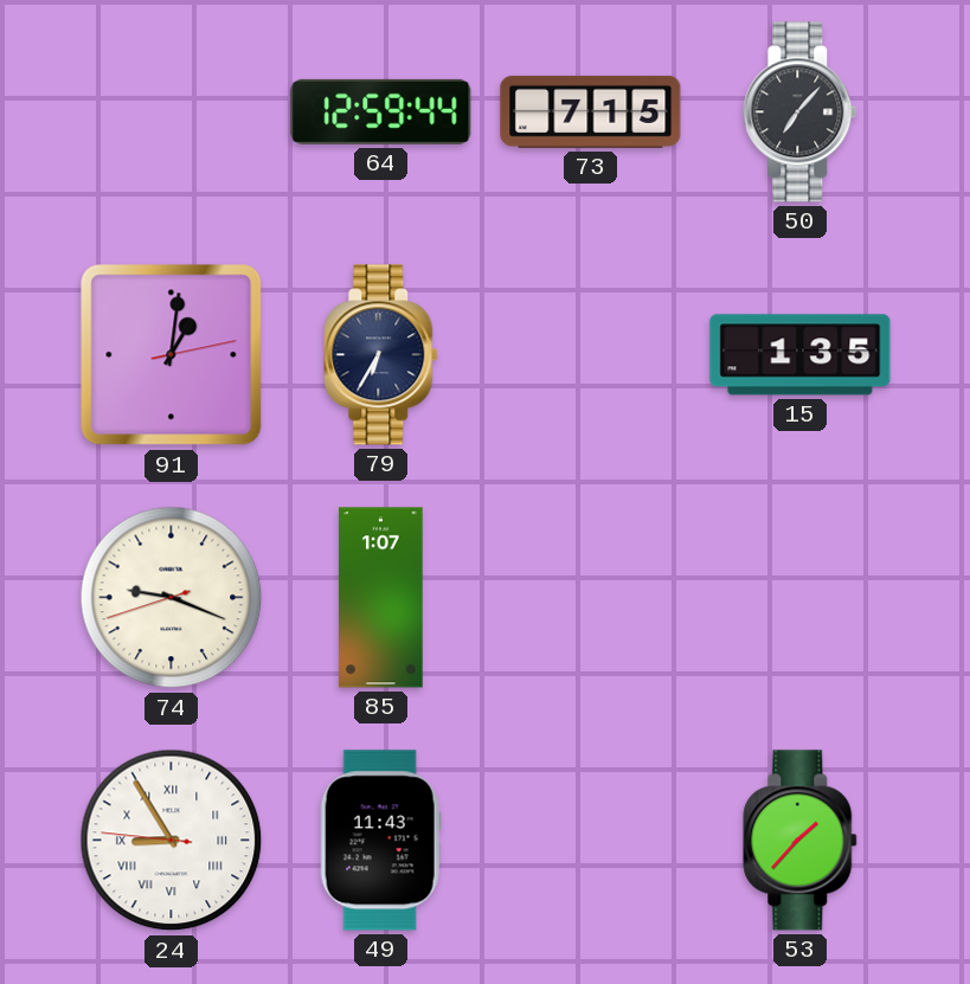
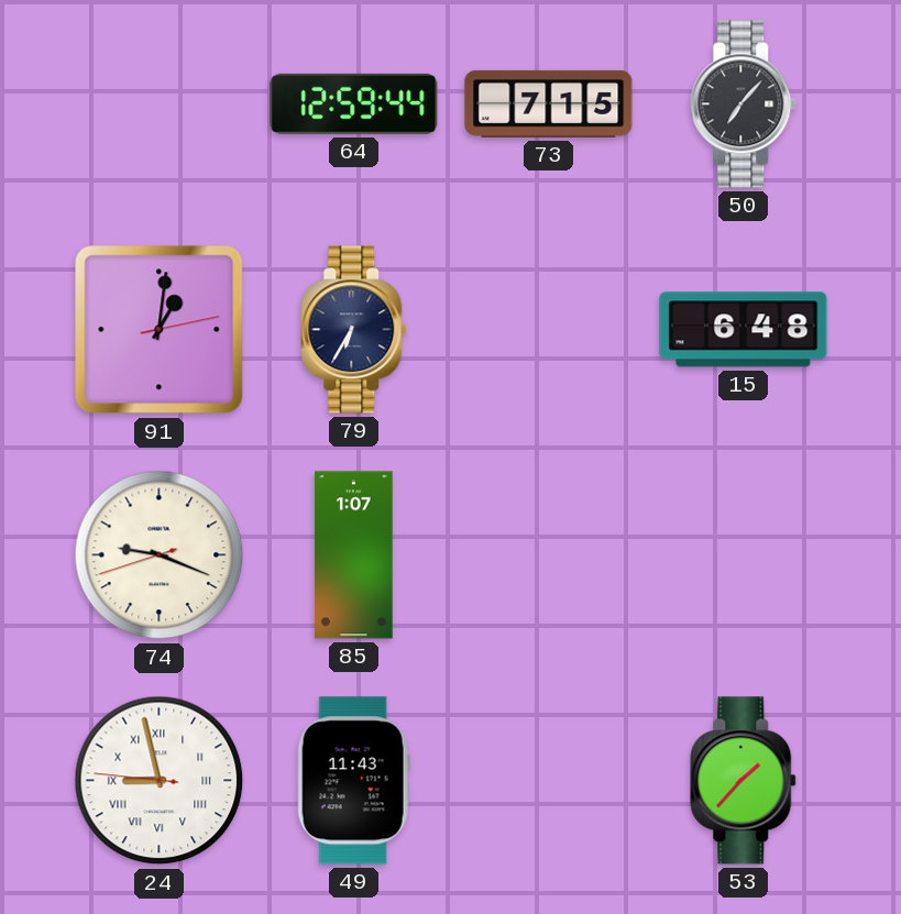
15: 1:35 -> 6:48 (744, 330)
24: 8:54 -> 8:57 (160, 781)
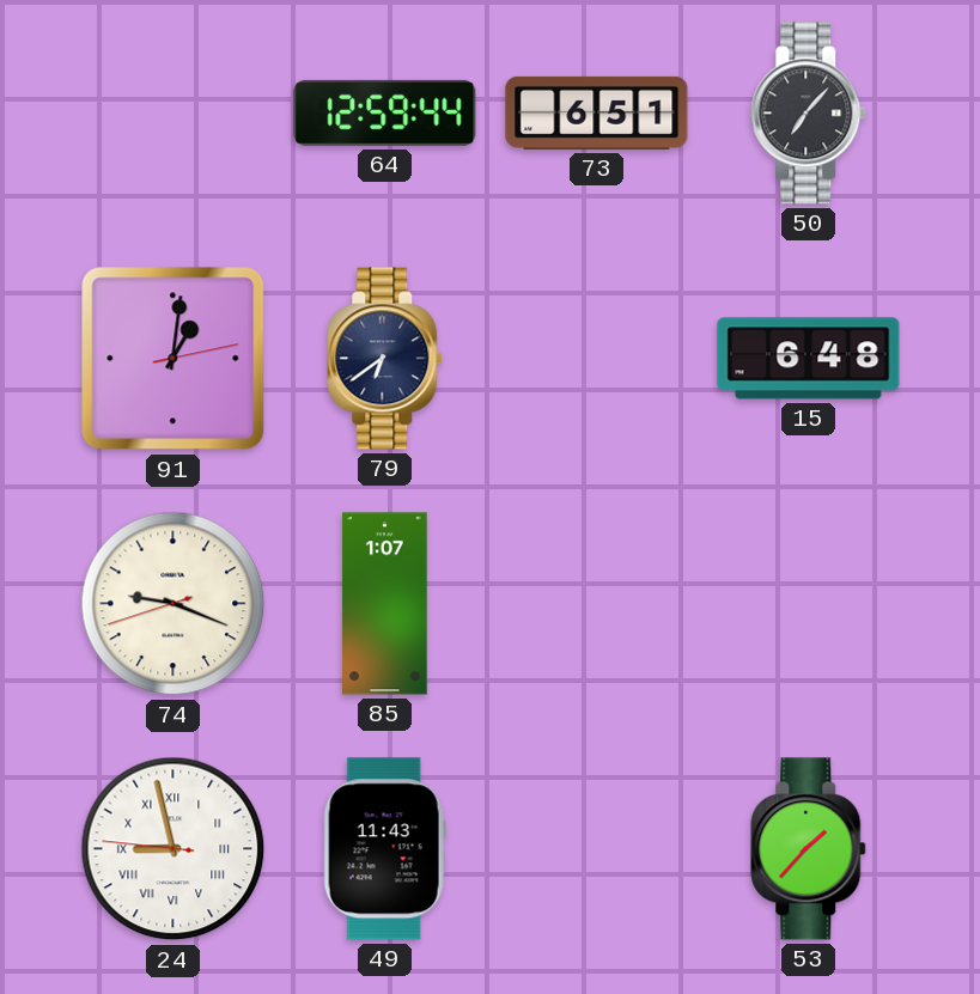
73: 7:15 -> 6:51 (597, 112)
79: 6:35 -> 6:39 (385, 359)
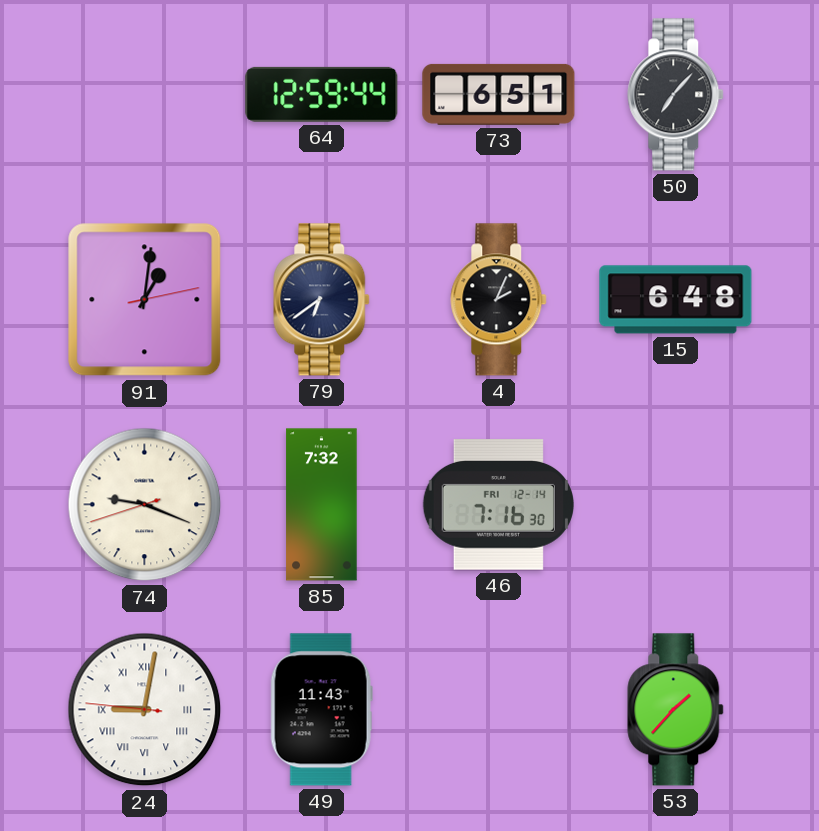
4: none -> 2:04 (499, 300)
85: 1:07 -> 7:32 (322, 505)
46: none -> 7:16 (498, 505)
24: 8:57 -> 9:01 (145, 710)
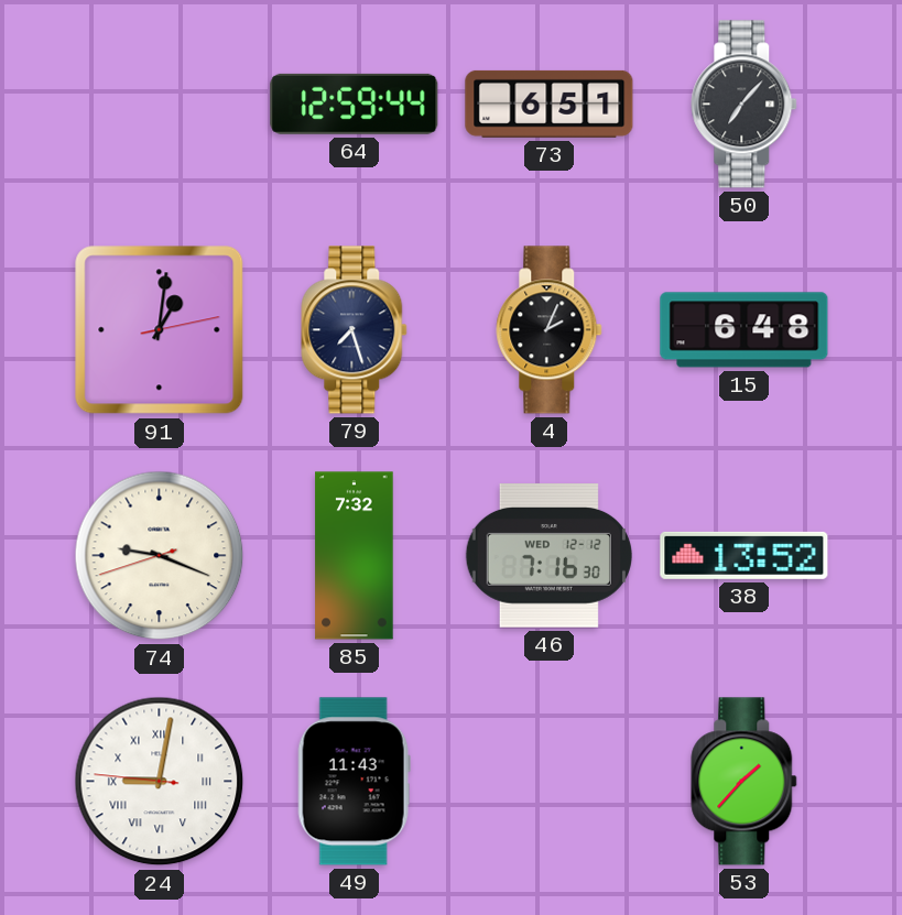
79: 6:39 -> 7:27 (355, 330)
46 date: FRI 12-14 -> WED 12-12 (548, 556)
38: none -> 13:52 (745, 555)
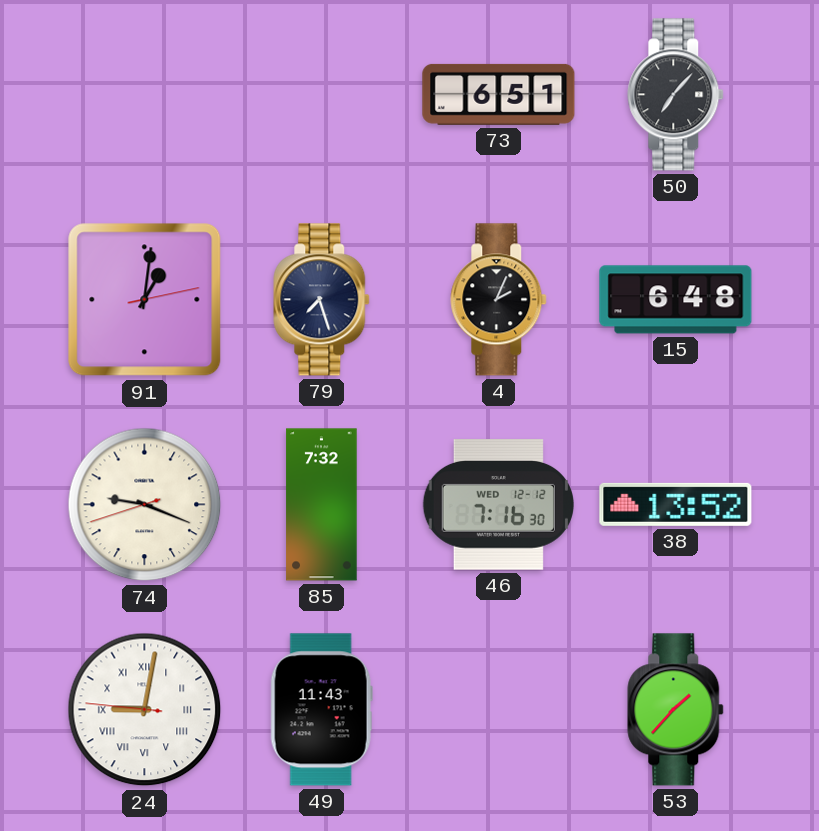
64: 12:59 -> none (355, 104)
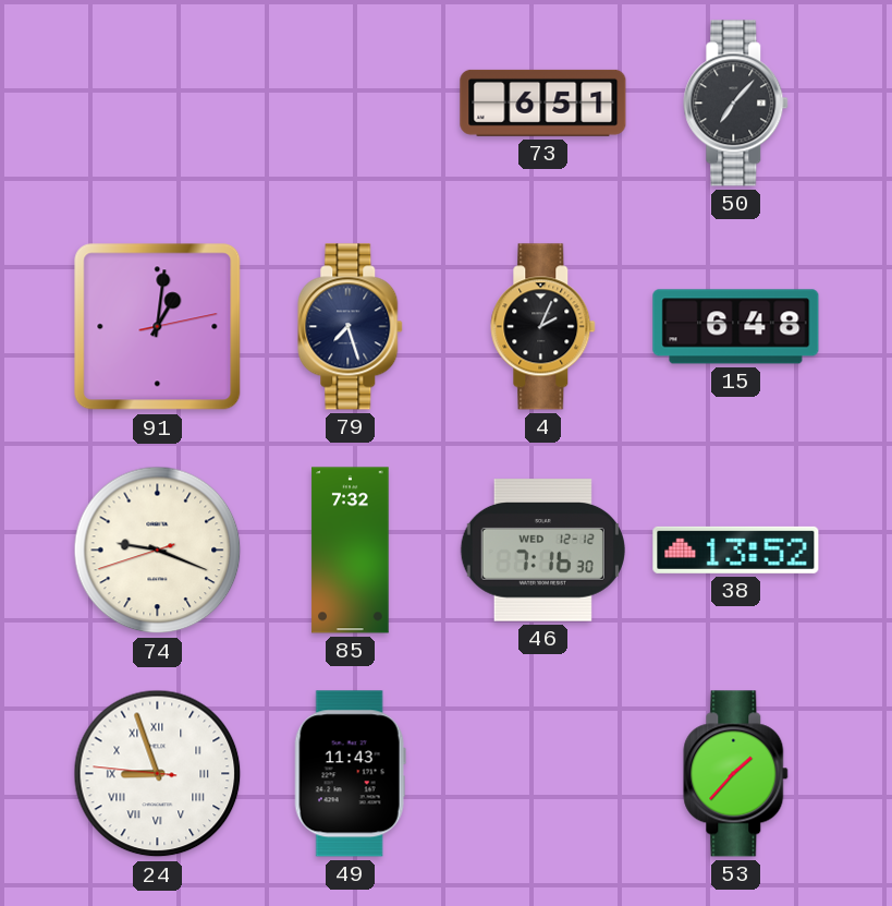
24: 9:01 -> 8:56 (158, 774)
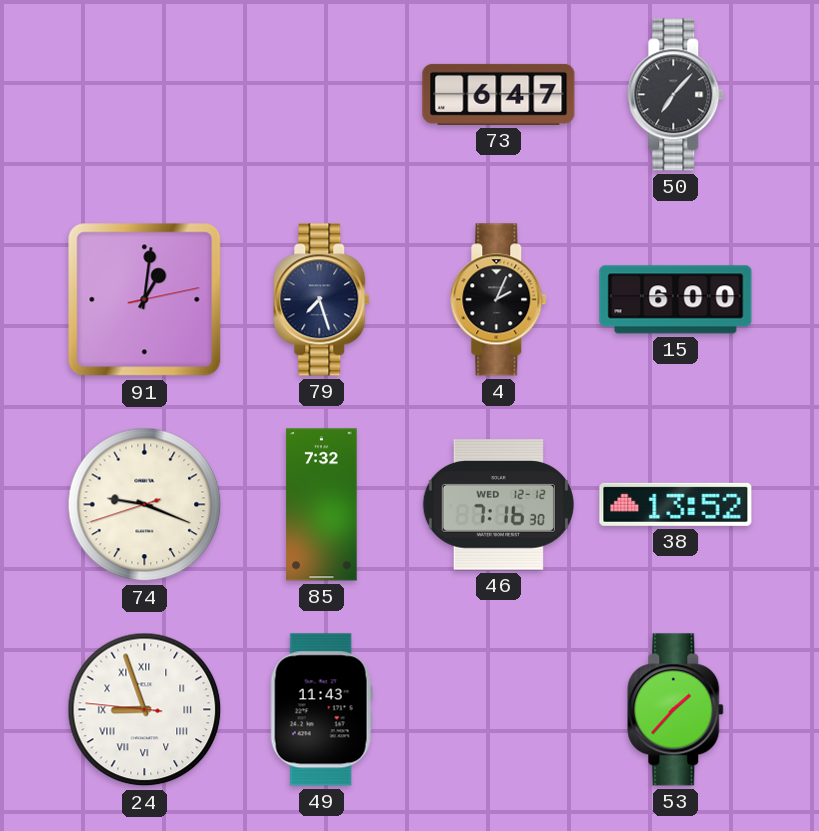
73: 6:51 -> 6:47 (499, 94)
15: 6:48 -> 6:00 (676, 300)
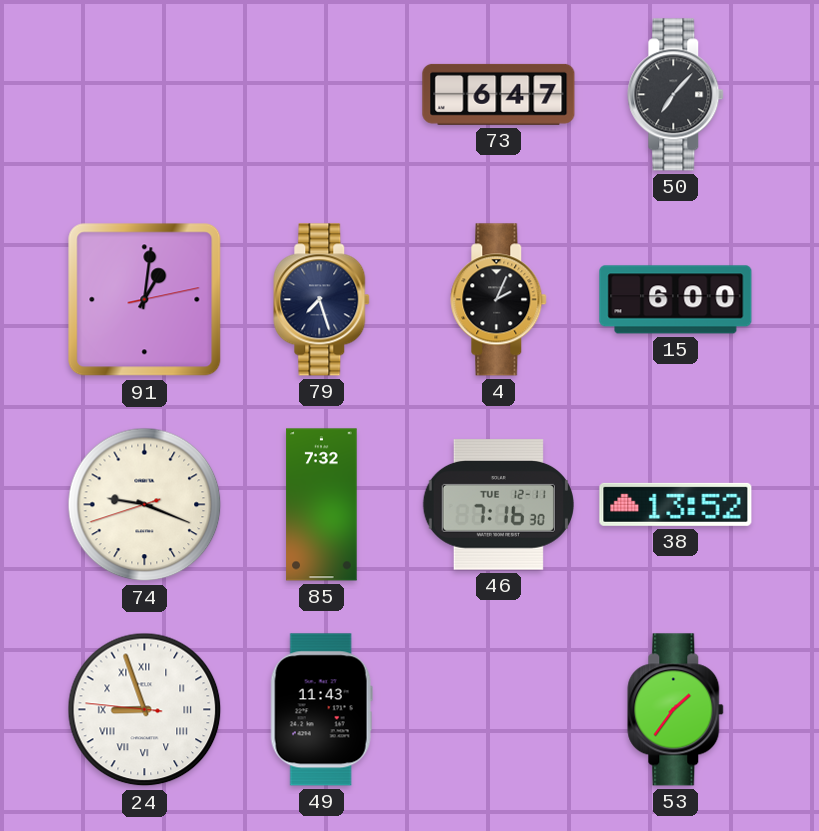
46 date: WED 12-12 -> TUE 12-11 (498, 505)
53: 1:37 -> 1:36 (676, 710)
